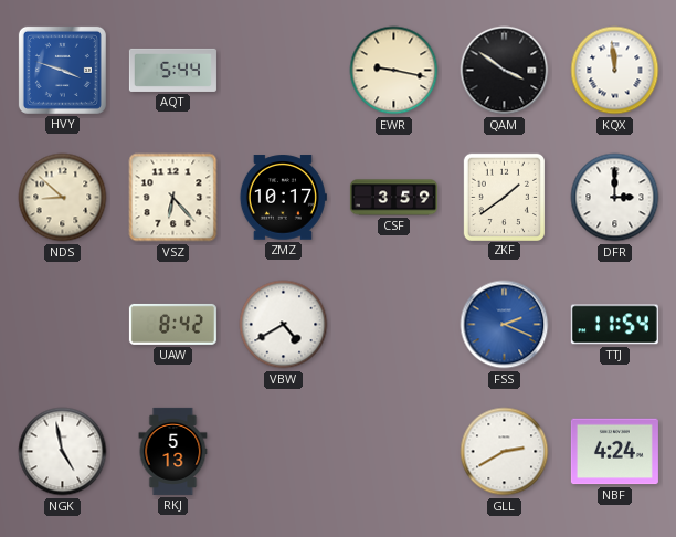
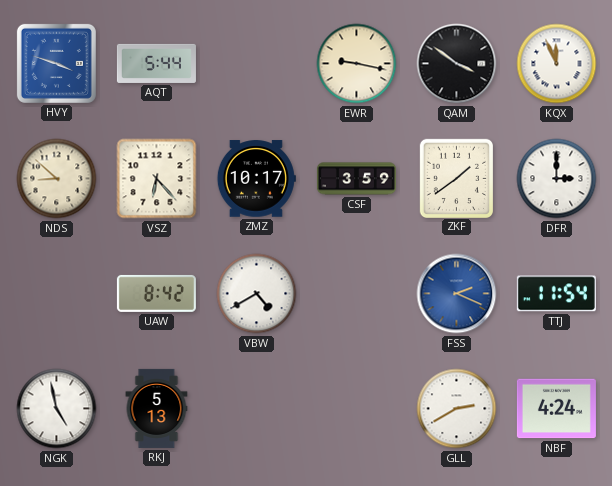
KQX: 11:59 -> 11:56 (557, 64)
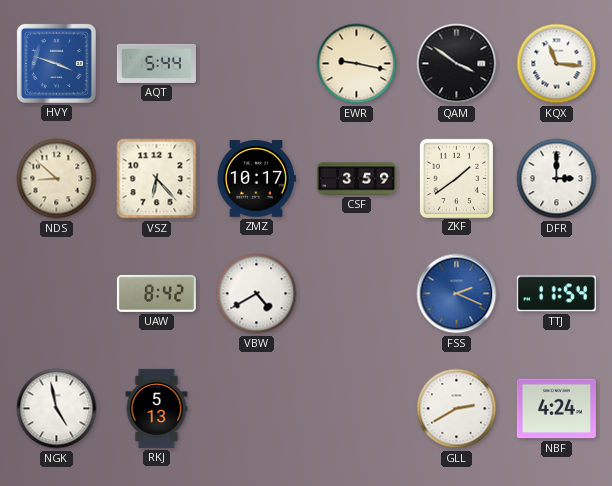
KQX: 11:56 -> 11:16 (557, 64)
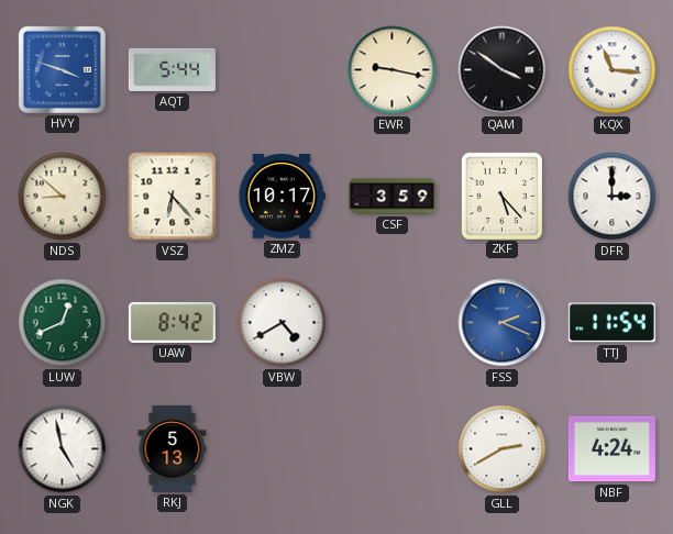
ZKF: 1:39 -> 5:23 (501, 196)
LUW: none -> 12:41 (63, 323)
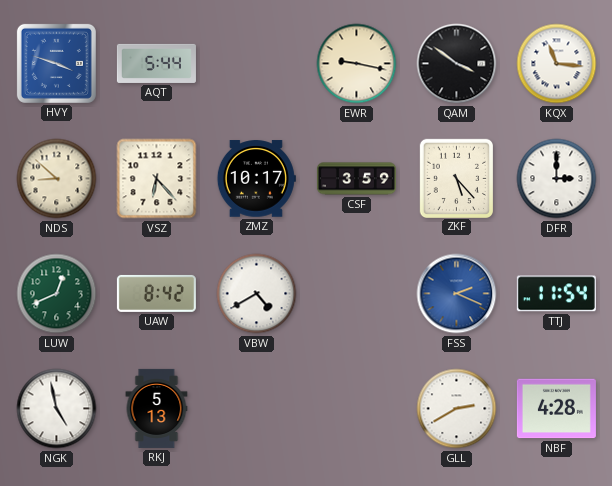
NBF: 4:24 -> 4:28 (556, 409)
